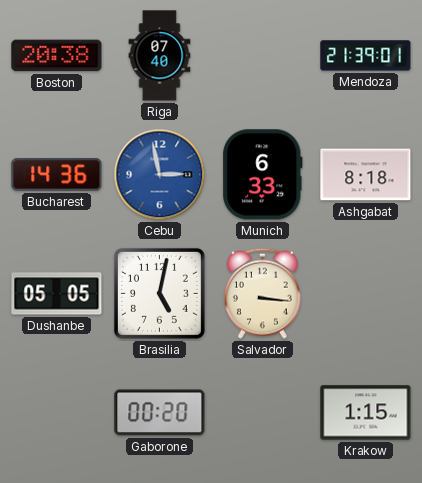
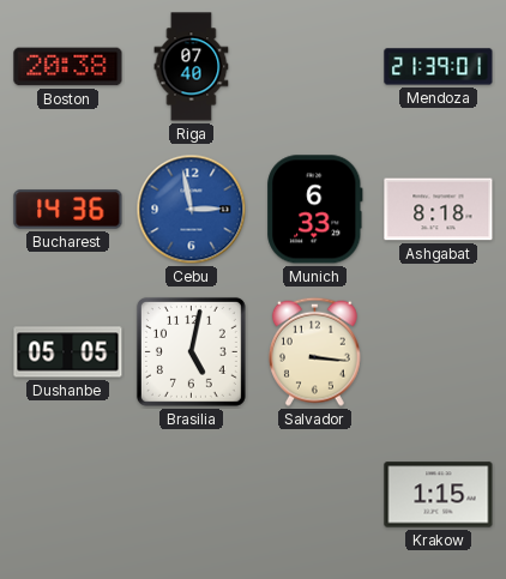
Gaborone: 00:20 -> none (160, 413)
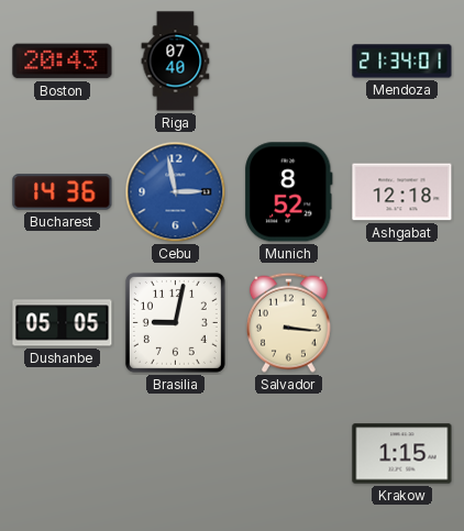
Boston: 20:38 -> 20:43 (63, 62)
Mendoza: 21:39 -> 21:34 (402, 62)
Munich: 6:33 -> 8:52 (289, 192)
Ashgabat: 8:18 -> 12:18 (402, 192)
Brasilia: 5:02 -> 9:02 (175, 322)
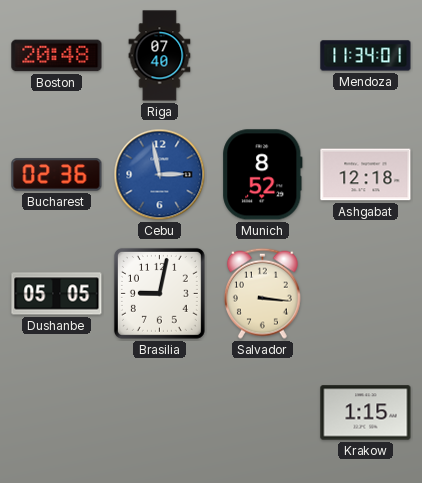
Boston: 20:43 -> 20:48 (57, 56)
Mendoza: 21:34 -> 11:34 (366, 56)
Bucharest: 14:36 -> 02:36 (57, 175)
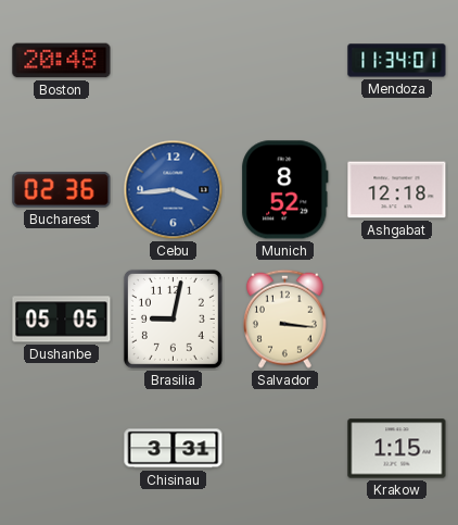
Riga: 07:40 -> none (160, 56)
Cebu: 2:58 -> 3:44 (174, 190)
Chisinau: none -> 3:31 (174, 449)
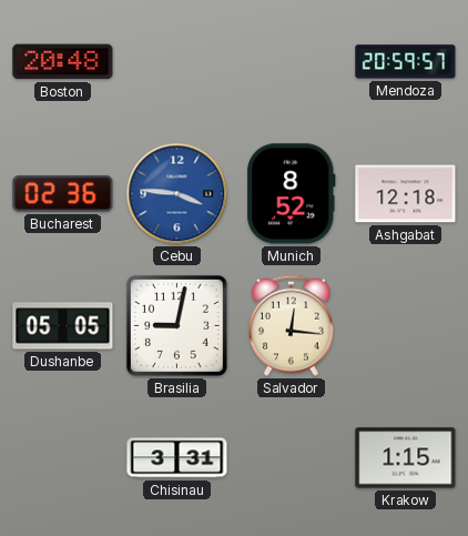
Mendoza: 11:34 -> 20:59 (406, 62)
Cebu: 3:44 -> 3:46 (177, 194)
Salvador: 3:16 -> 12:16 (291, 325)
